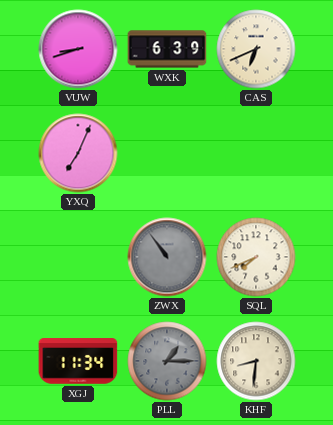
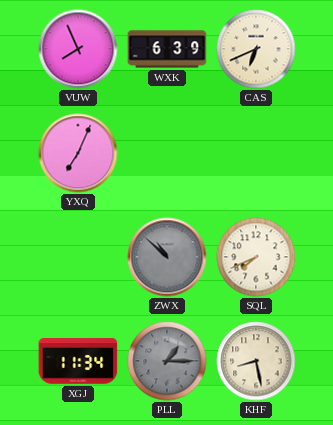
VUW: 8:42 -> 7:56 (78, 49)
ZWX: 10:54 -> 10:52 (167, 257)
KHF: 8:31 -> 8:28 (256, 361)
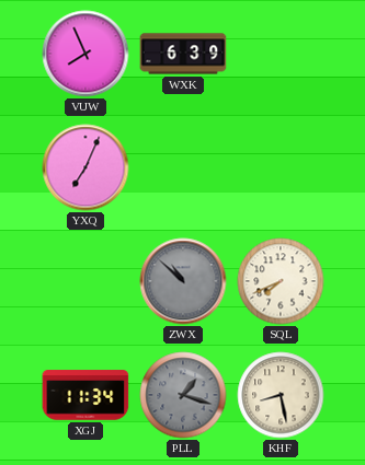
CAS: 6:41 -> none (256, 49)
PLL: 1:15 -> 1:18 (183, 395)
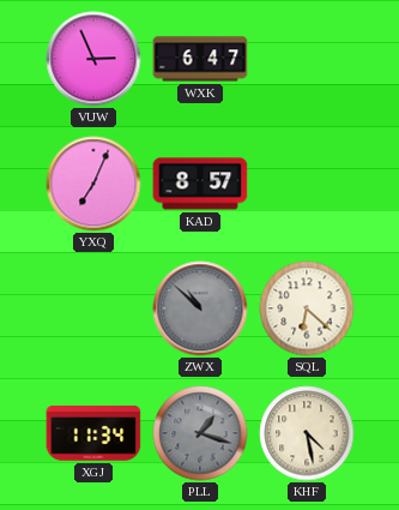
VUW: 7:56 -> 2:56 (93, 59)
WXK: 6:39 -> 6:47 (200, 59)
KAD: none -> 8:57 (200, 184)
SQL: 7:41 -> 6:22 (307, 308)
KHF: 8:28 -> 4:28 (307, 433)
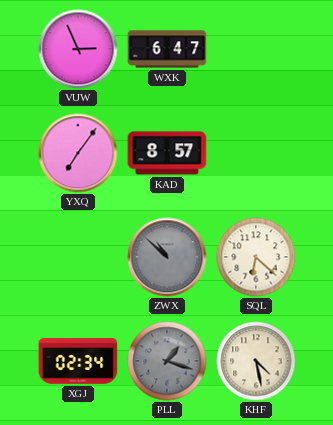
YXQ: 7:04 -> 7:06 (78, 153)
XGJ: 11:34 -> 02:34 (78, 361)
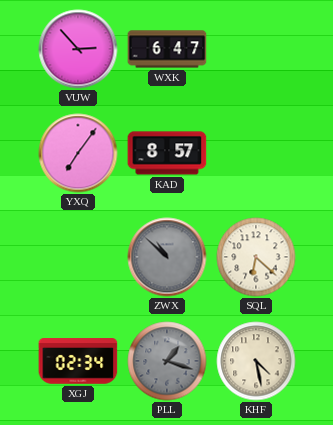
VUW: 2:56 -> 2:53 (78, 49)
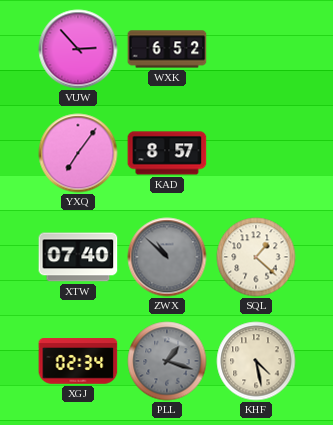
WXK: 6:47 -> 6:52 (167, 49)
XTW: none -> 07:40 (78, 257)
SQL: 6:22 -> 1:22 (256, 257)
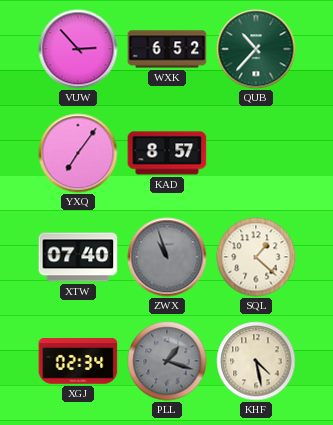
QUB: none -> 10:37 (256, 49)
ZWX: 10:52 -> 10:57 (167, 257)
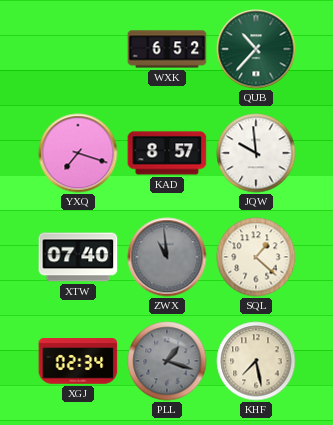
VUW: 2:53 -> none (78, 49)
YXQ: 7:06 -> 7:18 (78, 153)
JQW: none -> 9:59 (256, 153)
ZWX: 10:57 -> 10:59 (167, 257)
KHF: 4:28 -> 7:28 (256, 361)
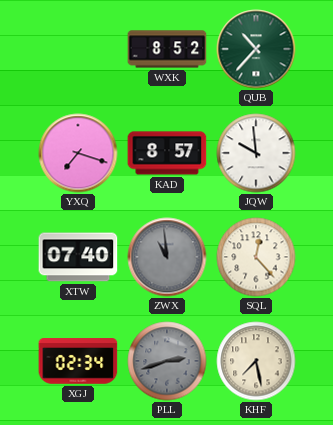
WXK: 6:52 -> 8:52 (167, 49)
SQL: 1:22 -> 12:23 (256, 257)
PLL: 1:18 -> 2:42 (167, 361)
